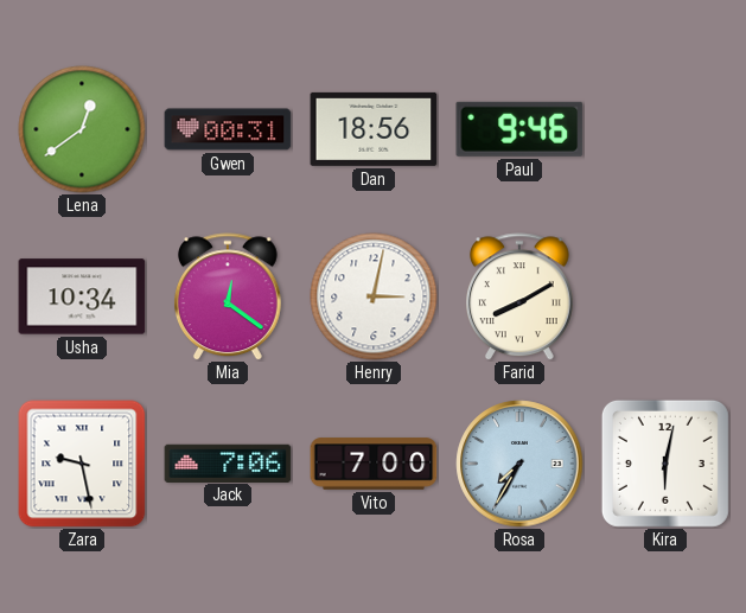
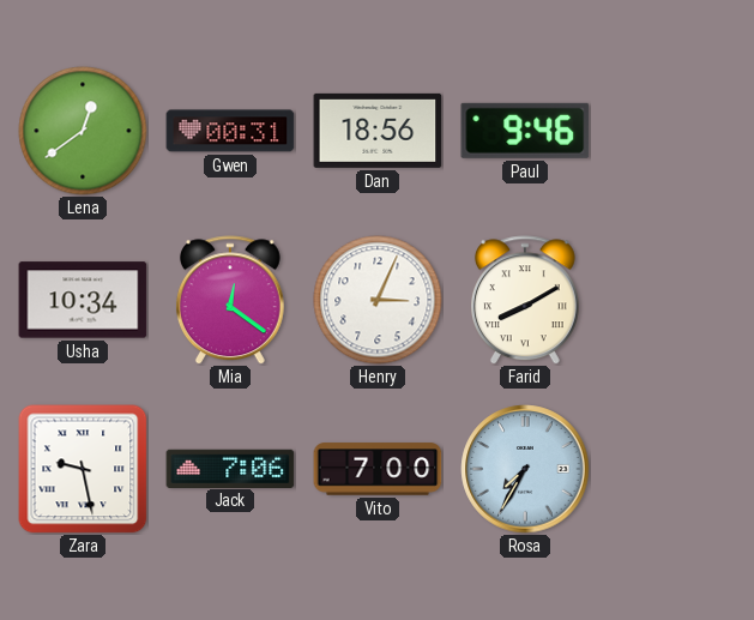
Henry: 3:02 -> 3:04 (378, 300)
Kira: 6:02 -> none (665, 464)
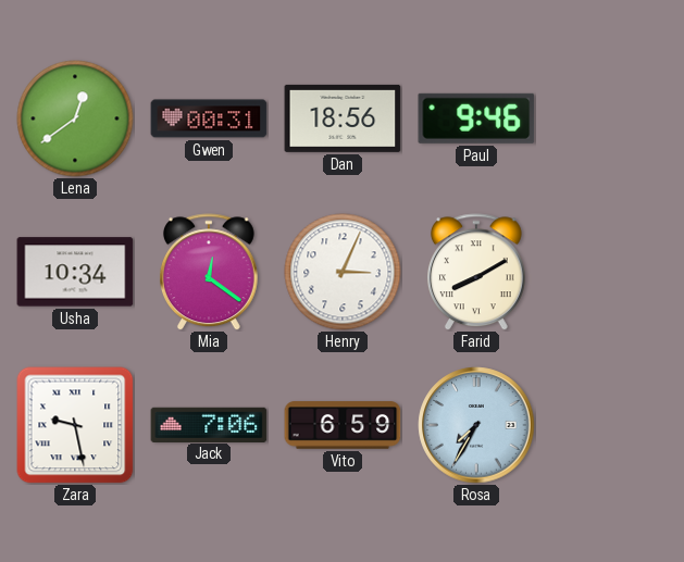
Vito: 7:00 -> 6:59 (343, 425)
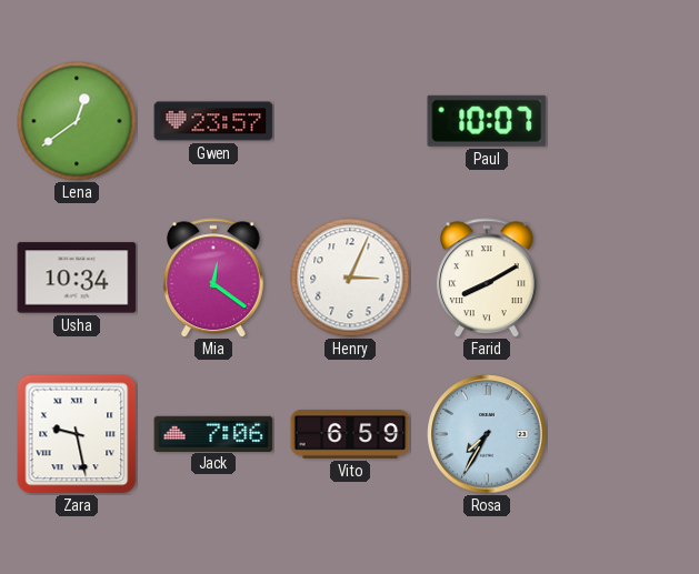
Gwen: 00:31 -> 23:57 (213, 121)
Dan: 18:56 -> none (343, 118)
Paul: 9:46 -> 10:07 (487, 121)
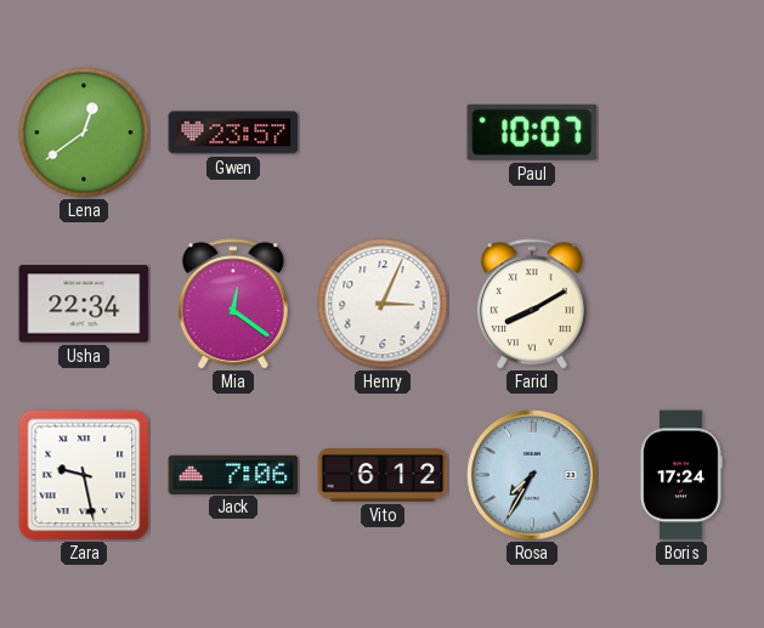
Usha: 10:34 -> 22:34 (84, 304)
Vito: 6:59 -> 6:12 (383, 475)
Boris: none -> 17:24 (681, 475)
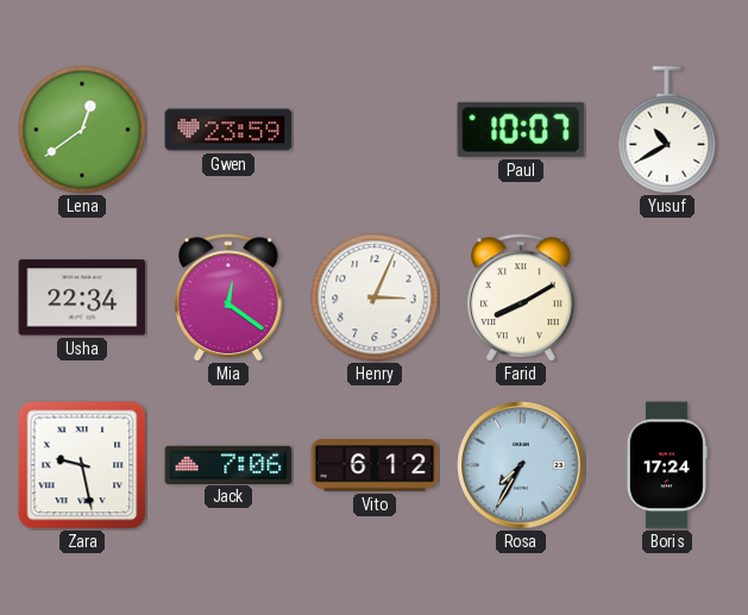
Gwen: 23:57 -> 23:59 (228, 130)
Yusuf: none -> 10:40 (667, 130)
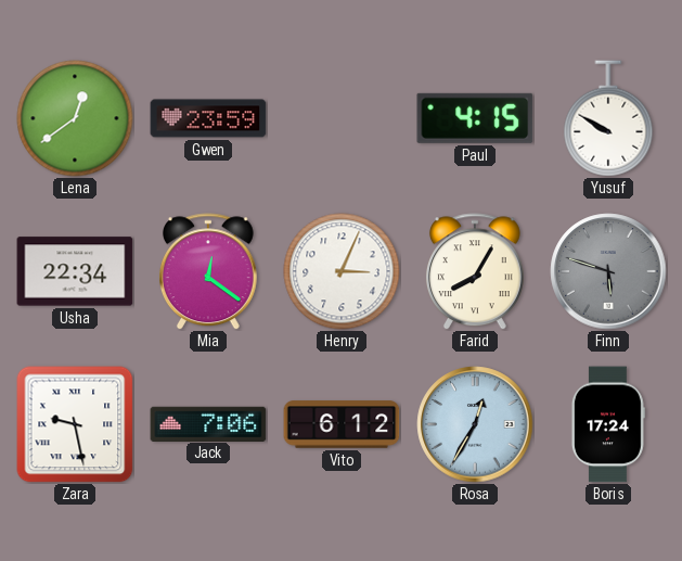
Paul: 10:07 -> 4:15 (475, 118)
Yusuf: 10:40 -> 9:50 (608, 118)
Farid: 8:10 -> 8:05 (475, 271)
Finn: none -> 5:48 (608, 271)
Rosa: 7:35 -> 12:35 (475, 424)
